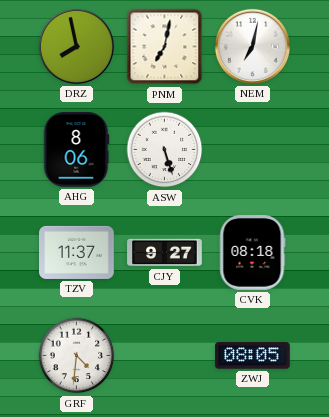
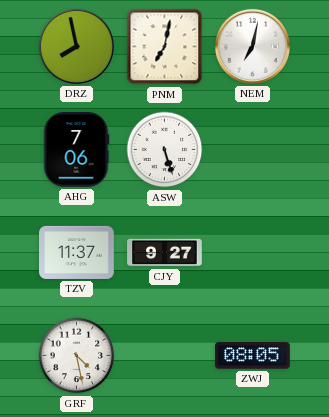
AHG: 8:06 -> 7:06 (76, 150)
CVK: 08:18 -> none (252, 253)
GRF: 4:31 -> 4:28 (77, 356)
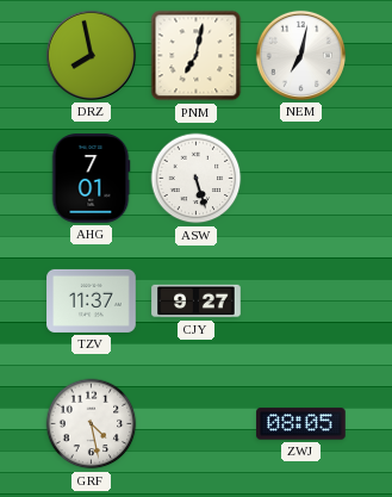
AHG: 7:06 -> 7:01 (91, 179)
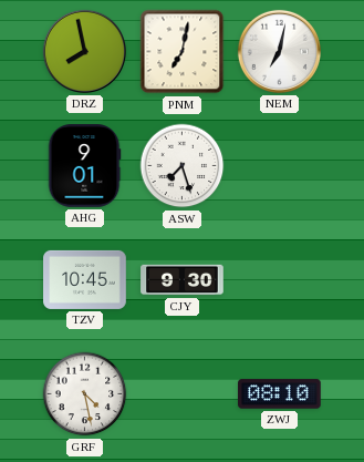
AHG: 7:01 -> 9:01 (84, 166)
ASW: 5:27 -> 7:27 (183, 166)
TZV: 11:37 -> 10:45 (85, 279)
CJY: 9:27 -> 9:30 (183, 280)
ZWJ: 08:05 -> 08:10 (280, 394)
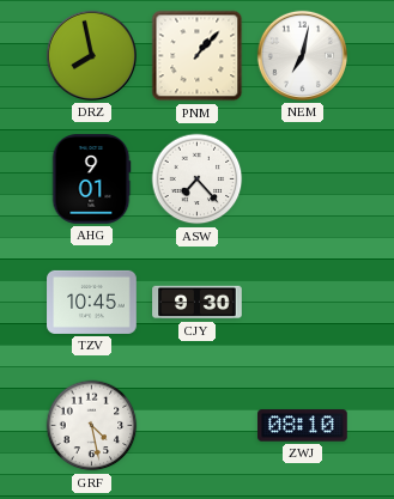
PNM: 7:02 -> 1:07 (198, 56)
ASW: 7:27 -> 7:23 (198, 179)
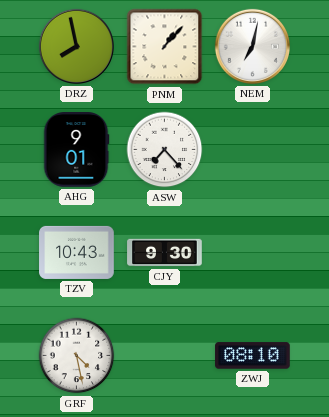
TZV: 10:45 -> 10:43 (77, 252)
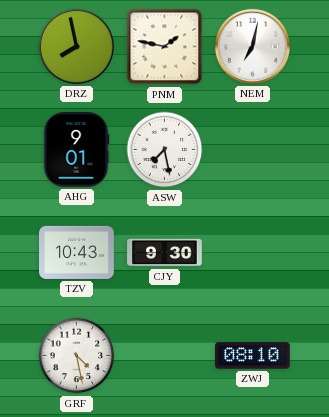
PNM: 1:07 -> 1:47 (165, 47)
ASW: 7:23 -> 7:28 (165, 150)
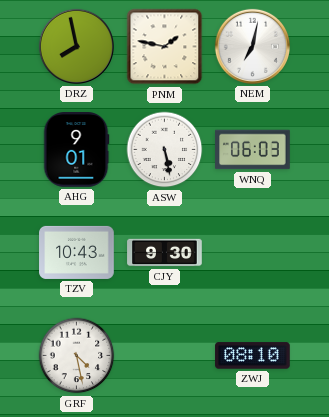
ASW: 7:28 -> 5:28 (165, 150)
WNQ: none -> 06:03 (253, 150)
